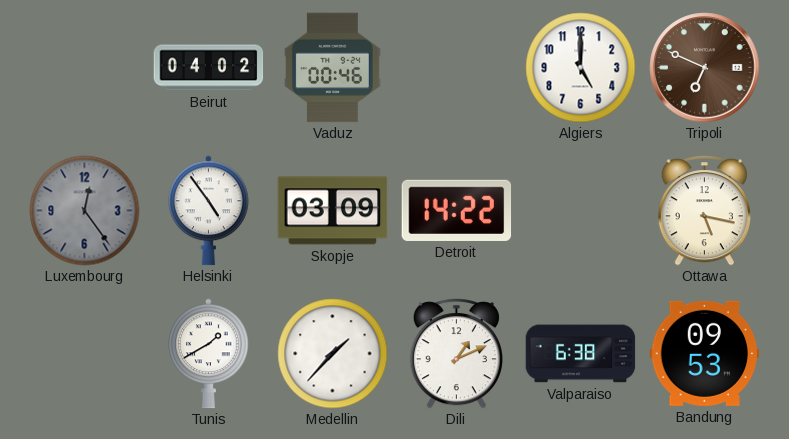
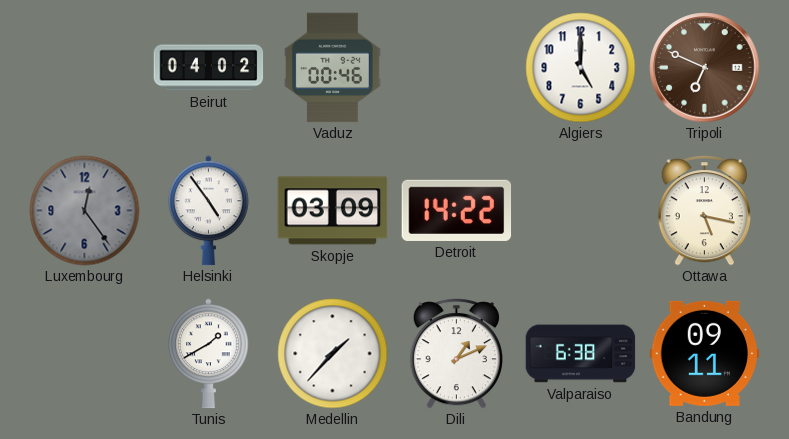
Bandung: 09:53 -> 09:11 (705, 353)
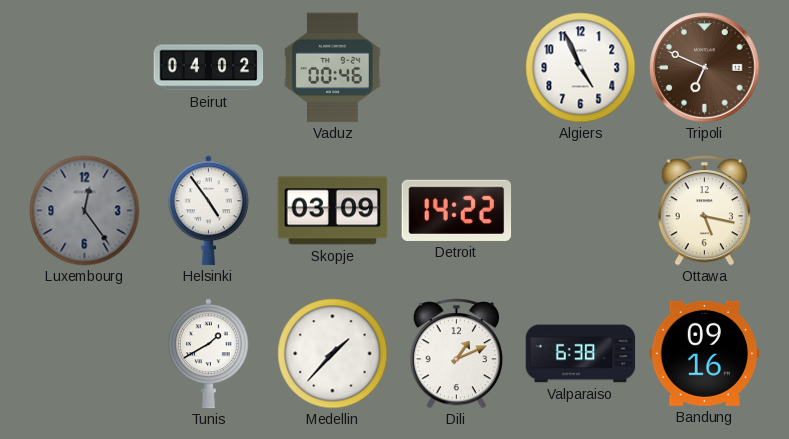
Algiers: 5:00 -> 4:56 (581, 68)
Bandung: 09:11 -> 09:16 (705, 353)
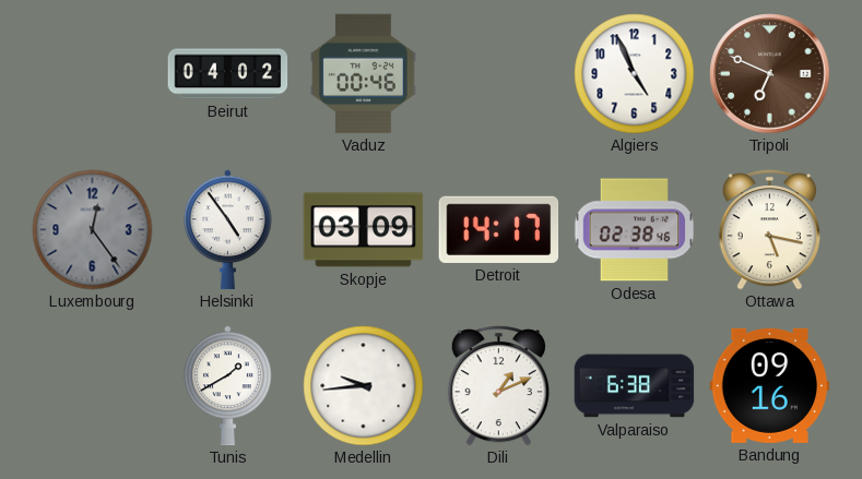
Detroit: 14:22 -> 14:17 (499, 229)
Odesa: none -> 02:38 (634, 230)
Medellin: 1:37 -> 9:44 (364, 386)
